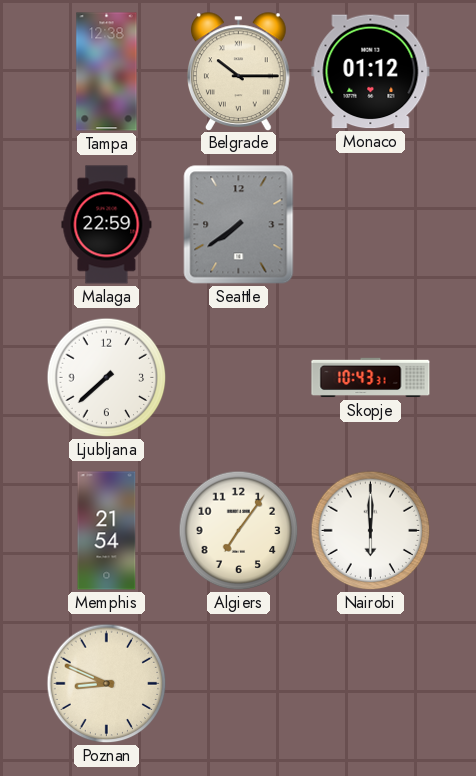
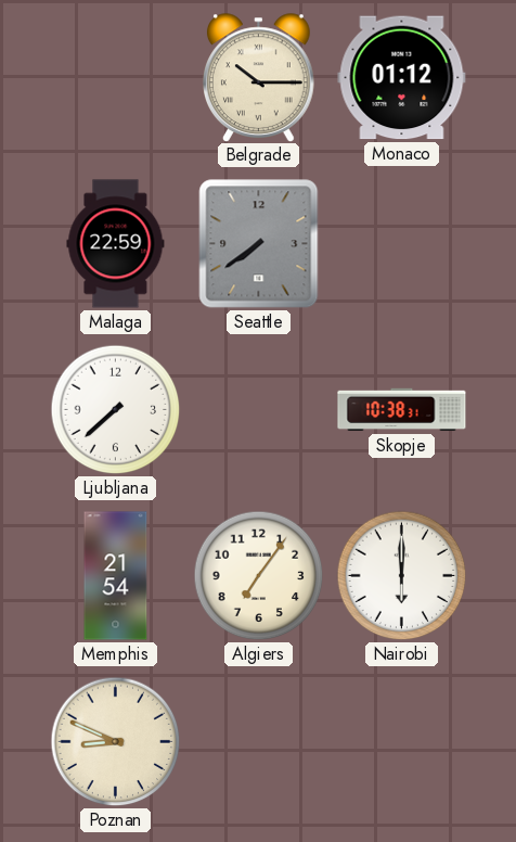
Tampa: 12:38 -> none (107, 72)
Skopje: 10:43 -> 10:38 (402, 410)
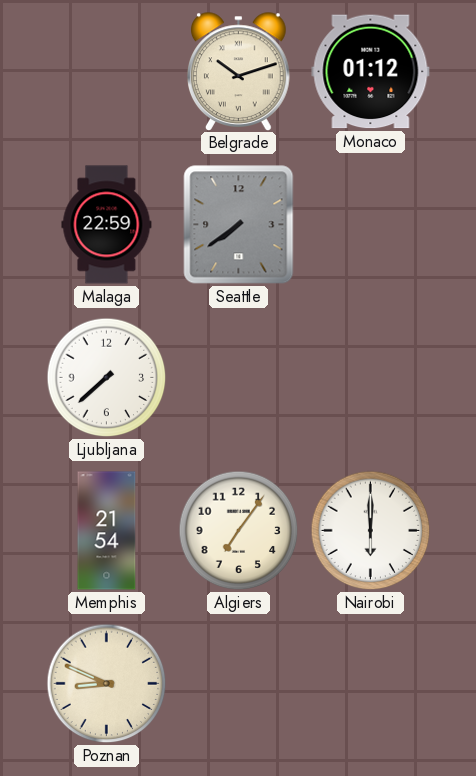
Belgrade: 10:15 -> 10:12 (239, 71)
Skopje: 10:38 -> none (402, 410)
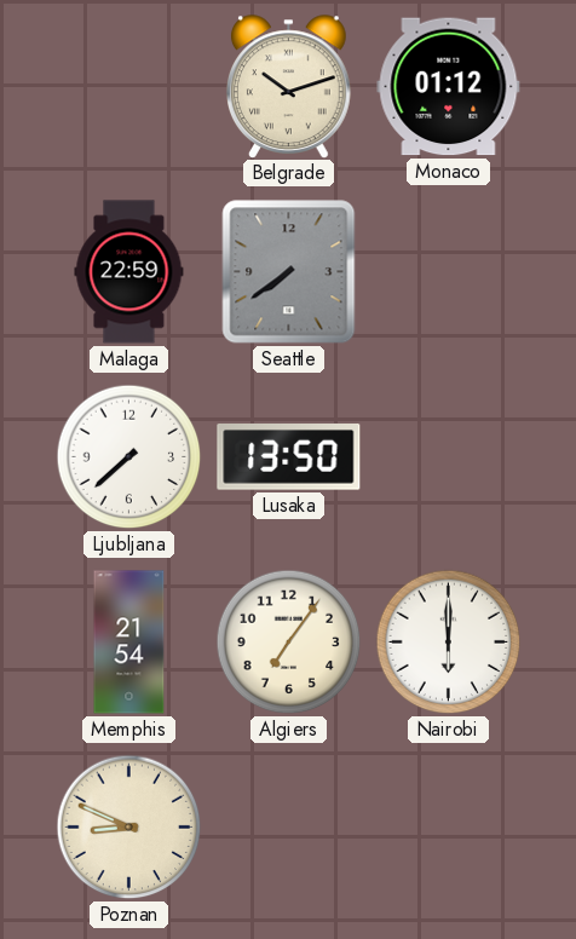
Lusaka: none -> 13:50 (289, 457)
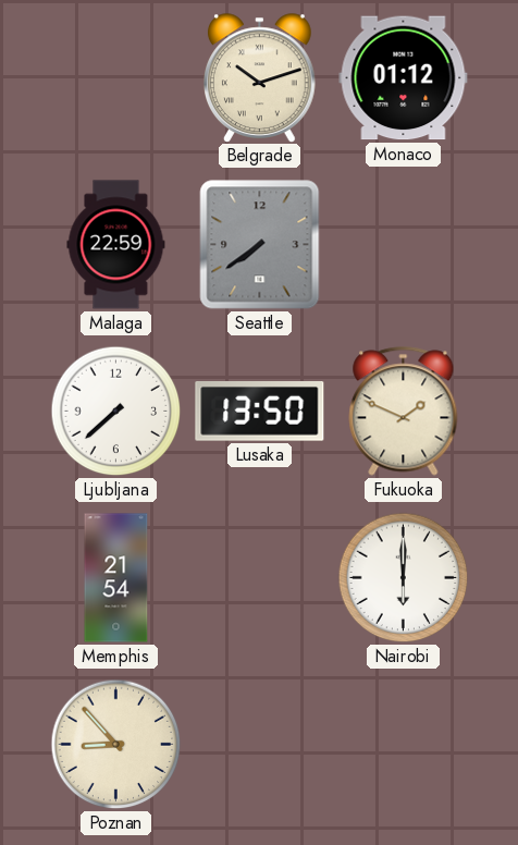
Fukuoka: none -> 1:49 (404, 412)
Algiers: 7:06 -> none (289, 643)
Poznan: 8:49 -> 8:53 (116, 745)
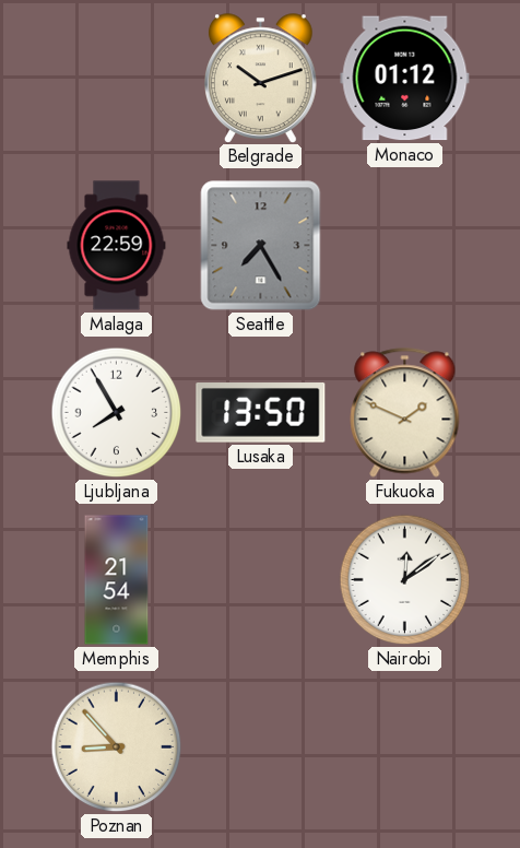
Seattle: 7:39 -> 7:25 (261, 246)
Ljubljana: 7:38 -> 7:55 (117, 413)
Nairobi: 6:00 -> 12:09 (405, 580)
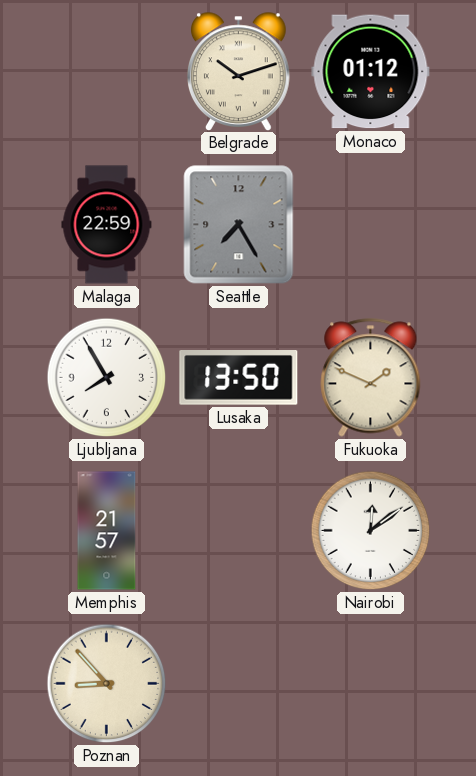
Memphis: 21:54 -> 21:57 (107, 531)
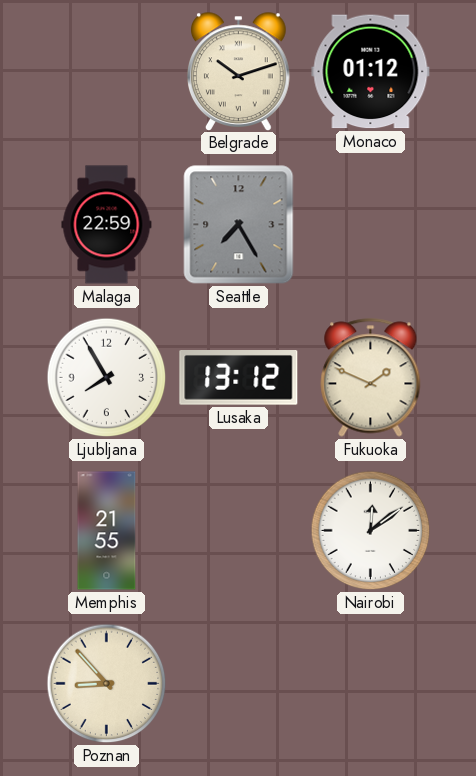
Lusaka: 13:50 -> 13:12 (239, 378)
Memphis: 21:57 -> 21:55 (107, 531)
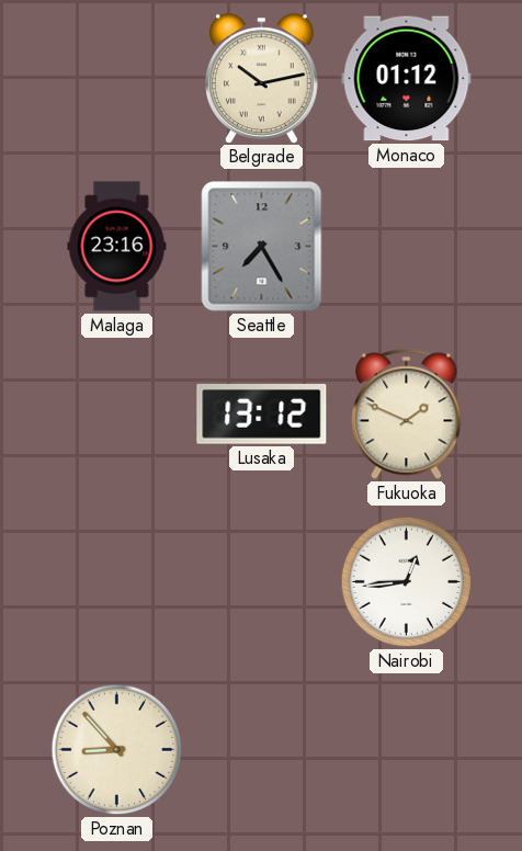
Belgrade: 10:12 -> 10:13 (262, 78)
Malaga: 22:59 -> 23:16 (117, 247)
Ljubljana: 7:55 -> none (107, 378)
Memphis: 21:55 -> none (107, 531)
Nairobi: 12:09 -> 12:44 (407, 582)
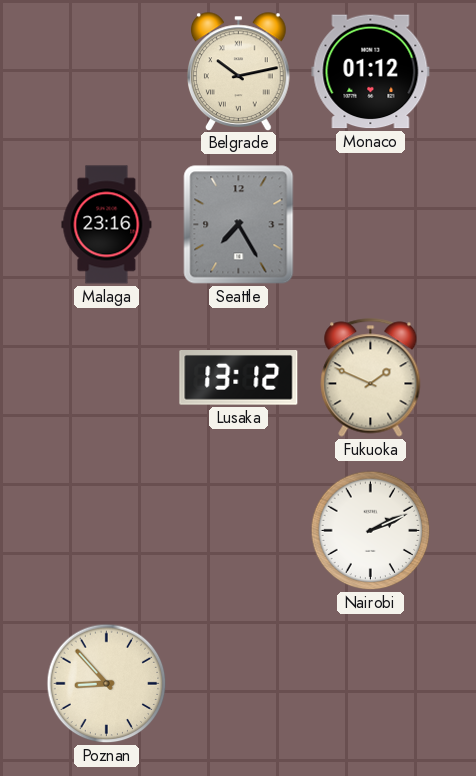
Nairobi: 12:44 -> 2:11 (371, 531)
